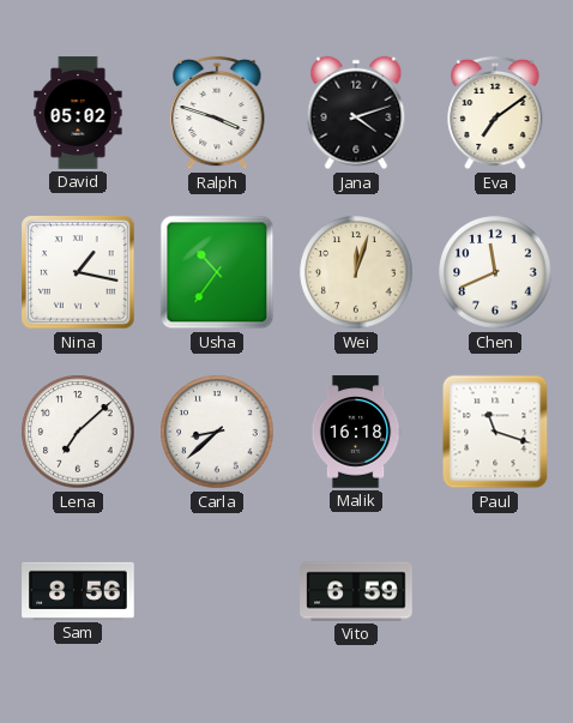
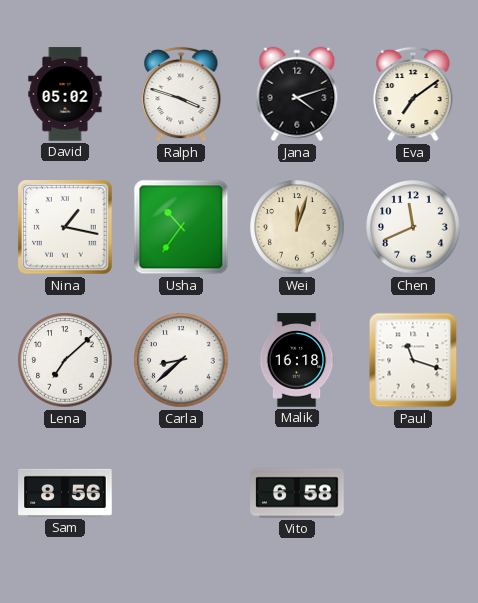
Vito: 6:59 -> 6:58 (297, 493)
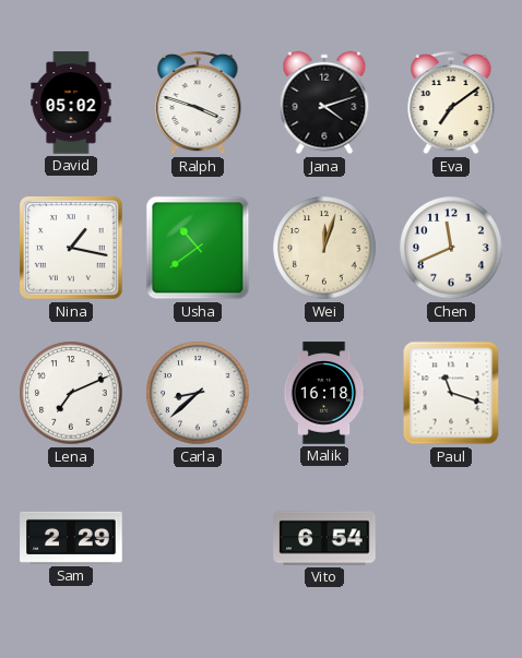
Usha: 10:36 -> 10:39 (198, 248)
Lena: 7:08 -> 7:11 (71, 393)
Sam: 8:56 -> 2:29 (71, 538)
Vito: 6:58 -> 6:54 (324, 538)
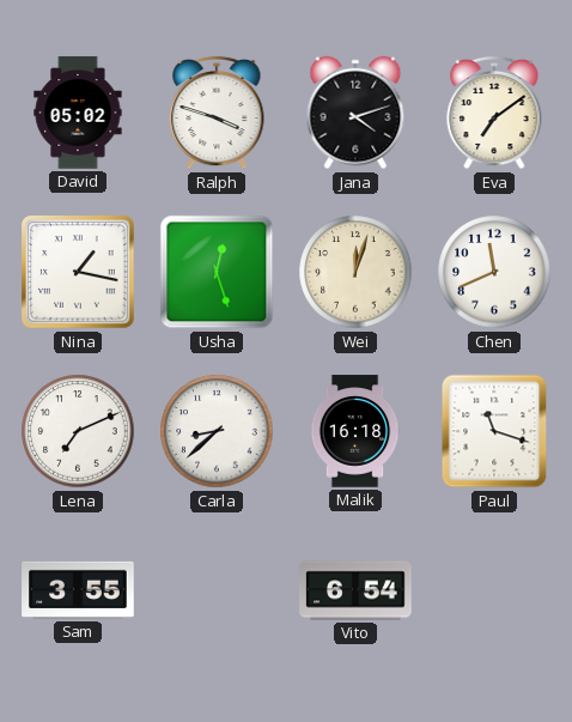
Usha: 10:39 -> 12:27 (217, 272)
Sam: 2:29 -> 3:55 (78, 590)
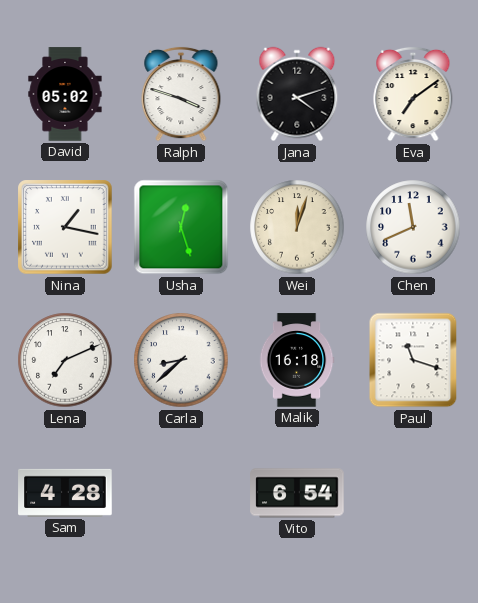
Sam: 3:55 -> 4:28 (65, 493)
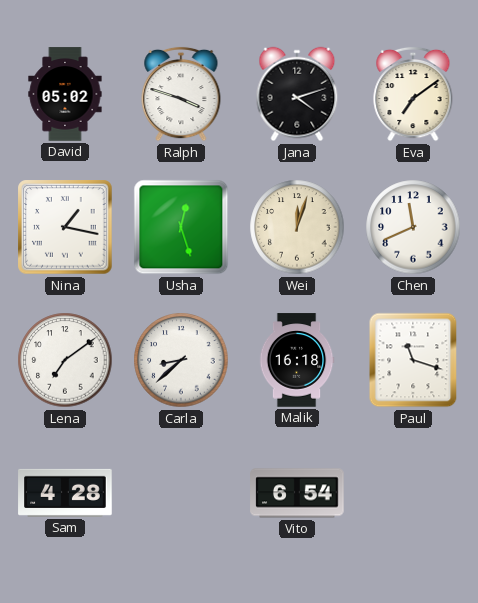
Lena: 7:11 -> 7:09 (65, 360)
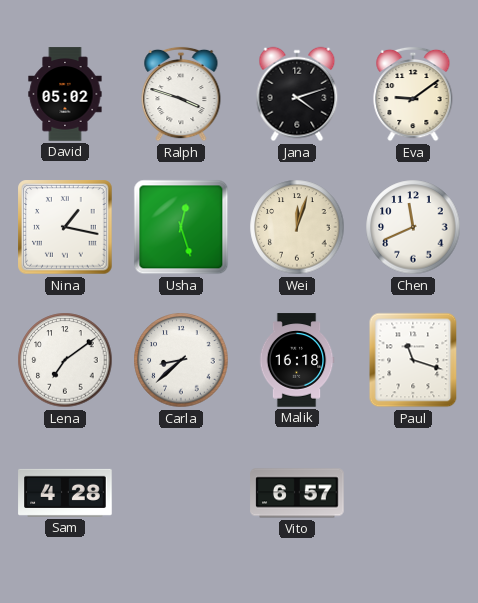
Eva: 7:09 -> 9:09 (413, 94)
Vito: 6:54 -> 6:57 (297, 493)
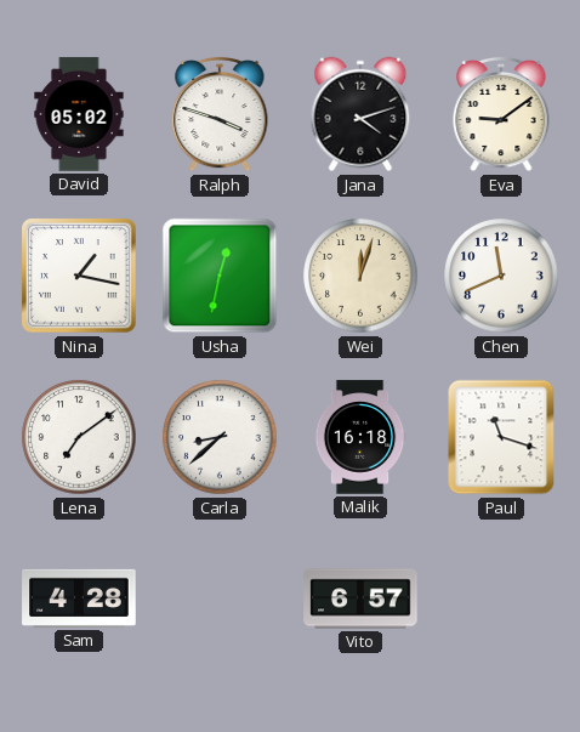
Usha: 12:27 -> 12:32 (220, 276)
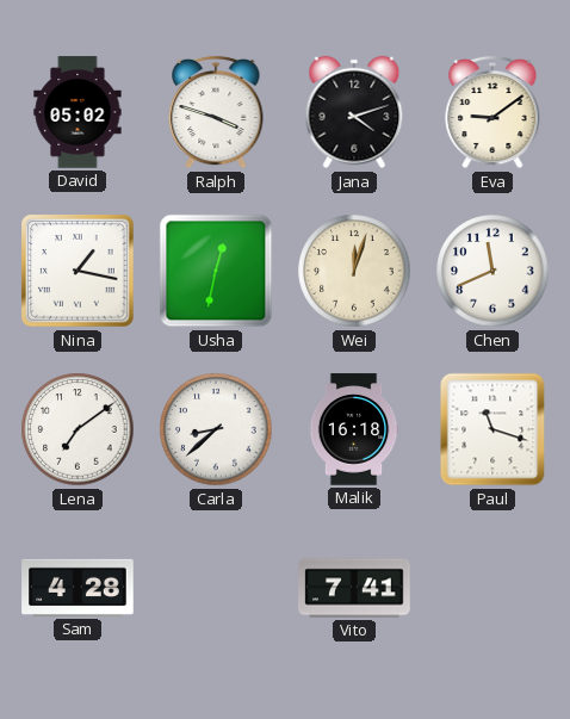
Vito: 6:57 -> 7:41 (354, 588)
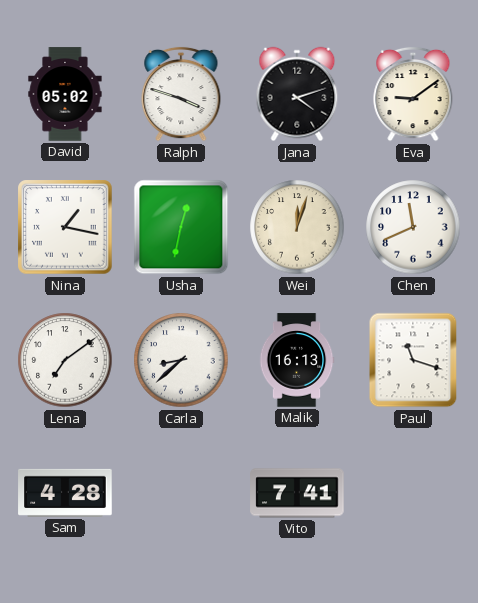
Malik: 16:18 -> 16:13 (297, 360)
